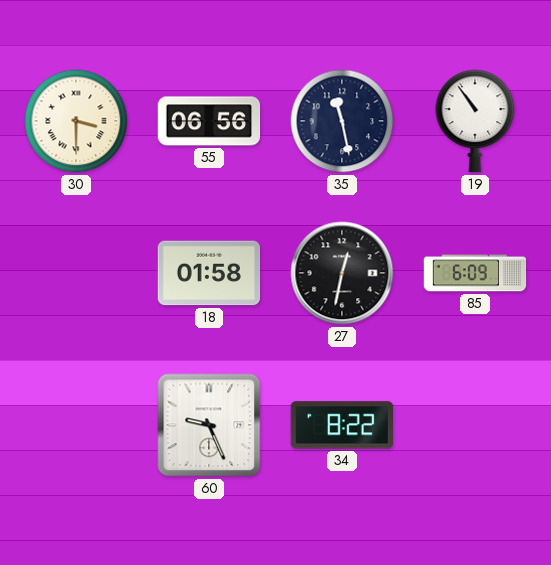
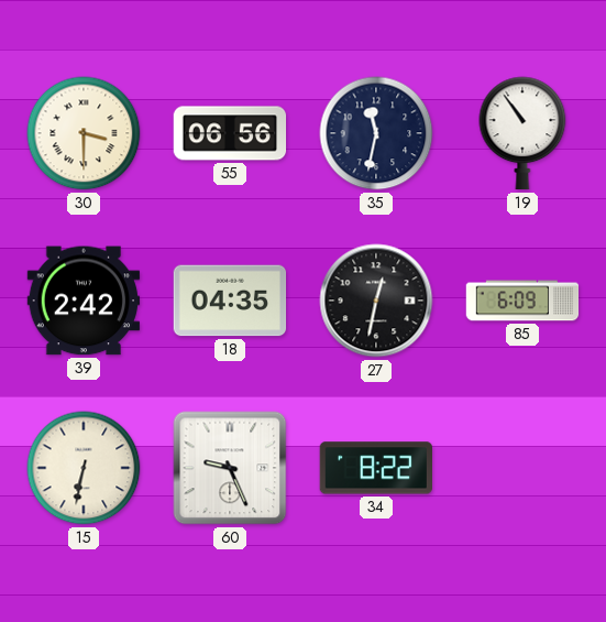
35: 11:28 -> 11:32 (376, 133)
39: none -> 2:42 (84, 301)
18: 01:58 -> 04:35 (230, 301)
15: none -> 6:32 (84, 468)
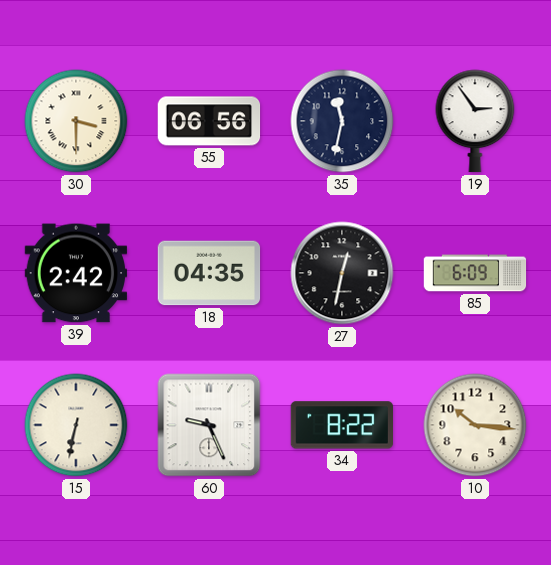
19: 10:54 -> 2:54 (475, 121)
10: none -> 10:16 (475, 425)
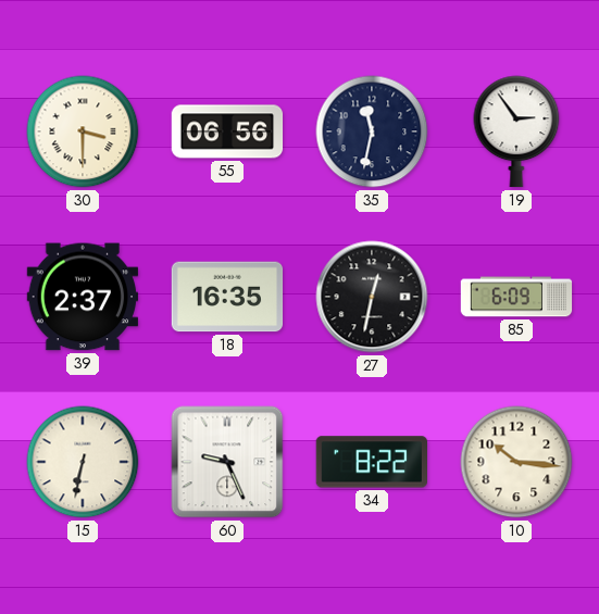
39: 2:42 -> 2:37 (83, 297)
18: 04:35 -> 16:35 (227, 297)
